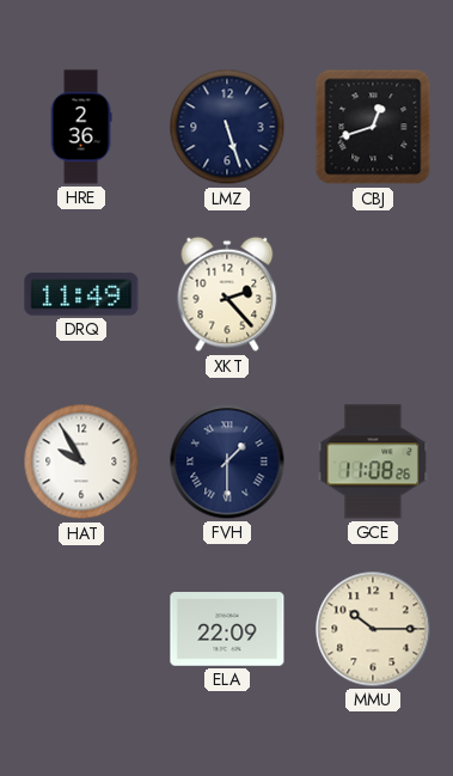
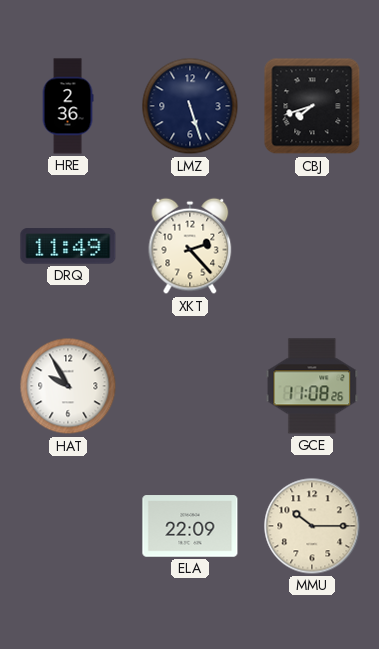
CBJ: 12:42 -> 7:42 (312, 106)
FVH: 1:30 -> none (227, 462)
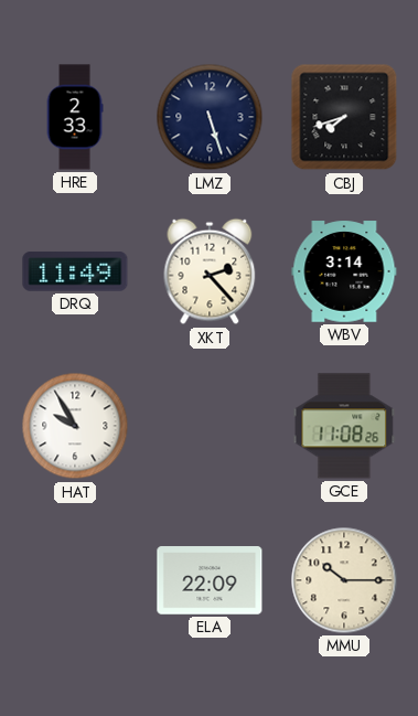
HRE: 2:36 -> 2:33 (75, 117)
WBV: none -> 3:14 (344, 271)
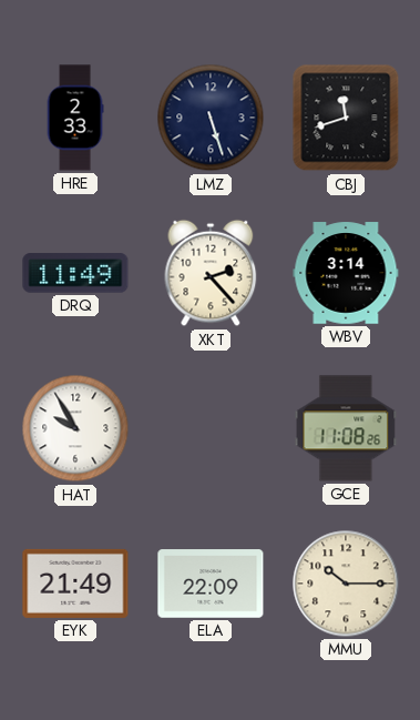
CBJ: 7:42 -> 11:42 (346, 118)
EYK: none -> 21:49 (75, 584)
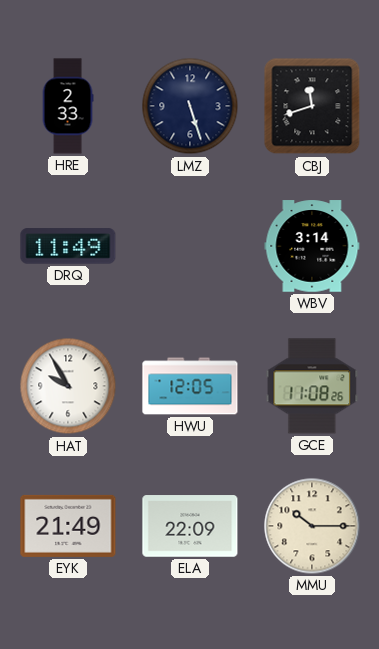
XKT: 2:23 -> none (211, 273)
HWU: none -> 12:05 (190, 386)
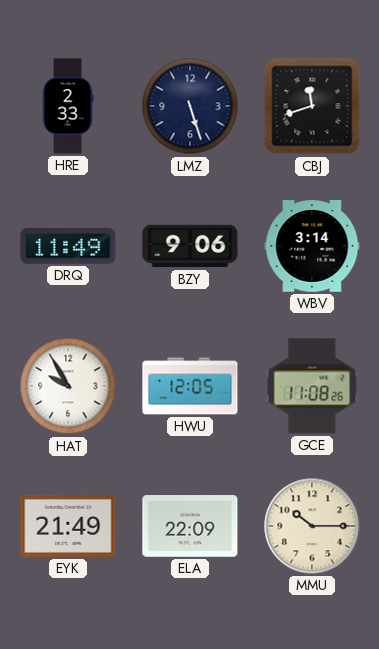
BZY: none -> 9:06 (190, 246)
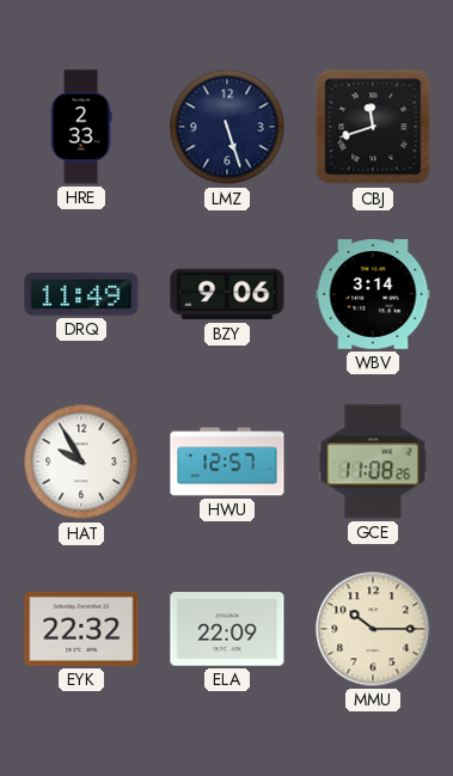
HWU: 12:05 -> 12:57 (227, 462)
EYK: 21:49 -> 22:32 (81, 629)
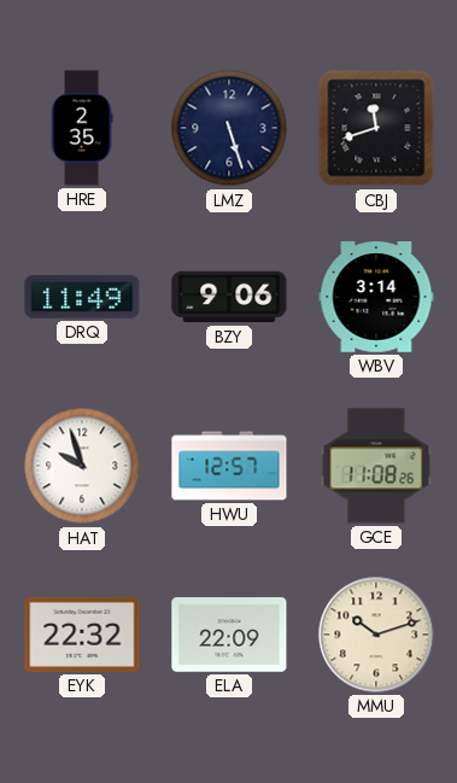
HRE: 2:33 -> 2:35 (82, 128)
HAT: 9:55 -> 9:57 (82, 466)
MMU: 10:15 -> 10:12 (376, 635)
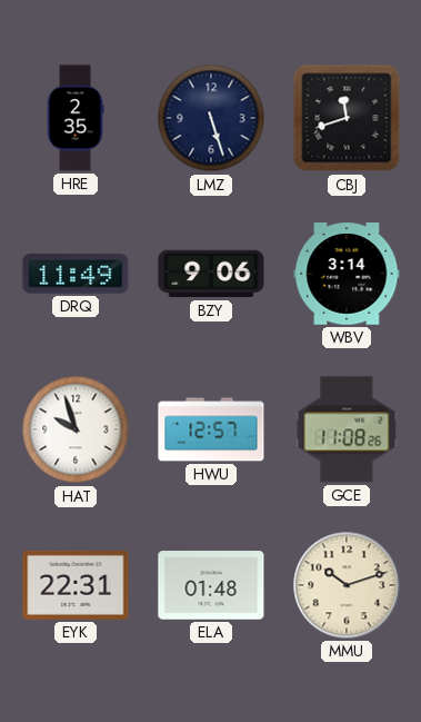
EYK: 22:32 -> 22:31 (76, 585)
ELA: 22:09 -> 01:48 (211, 585)
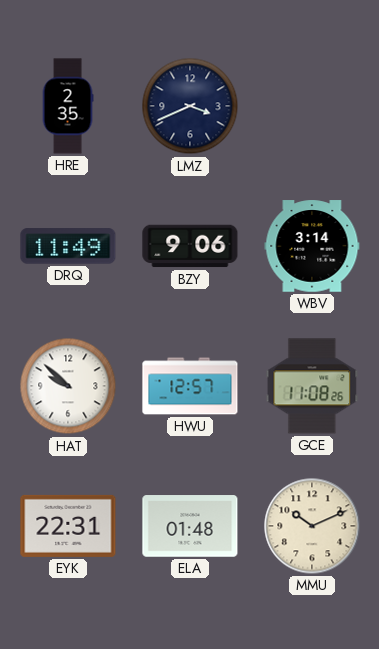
LMZ: 5:27 -> 3:41 (190, 106)
CBJ: 11:42 -> none (347, 118)
HAT: 9:57 -> 9:52 (68, 386)
MMU: 10:12 -> 10:11 (312, 526)
